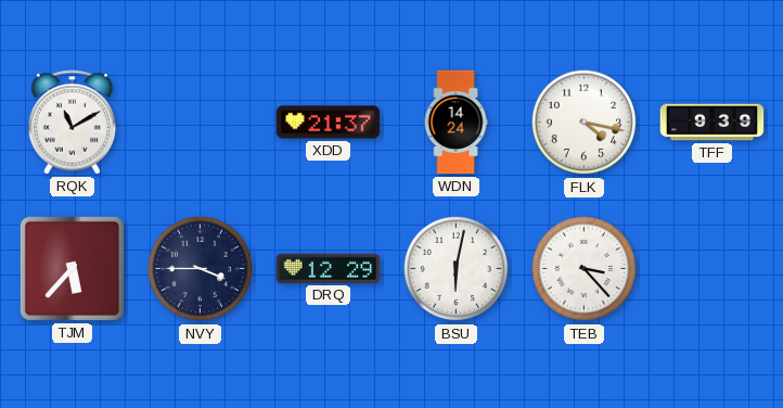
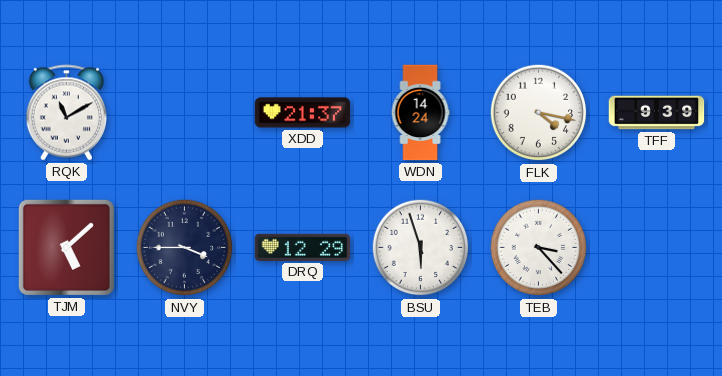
TJM: 5:37 -> 5:08 (66, 247)
BSU: 6:02 -> 5:57 (421, 248)
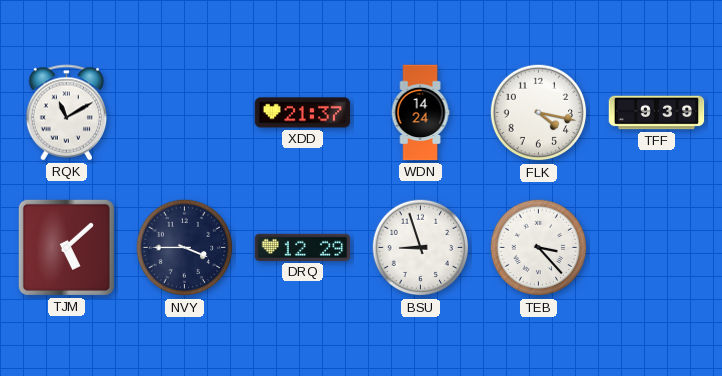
BSU: 5:57 -> 8:57 (421, 248)
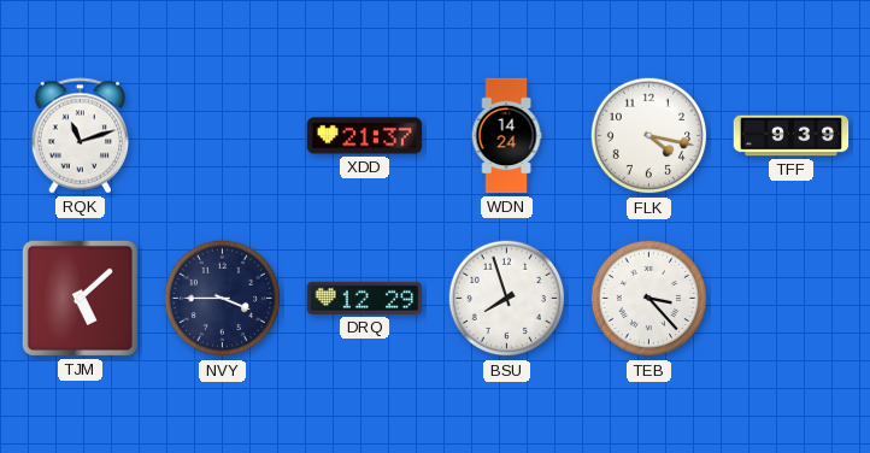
RQK: 11:10 -> 11:12 (81, 136)
BSU: 8:57 -> 7:57 (507, 299)
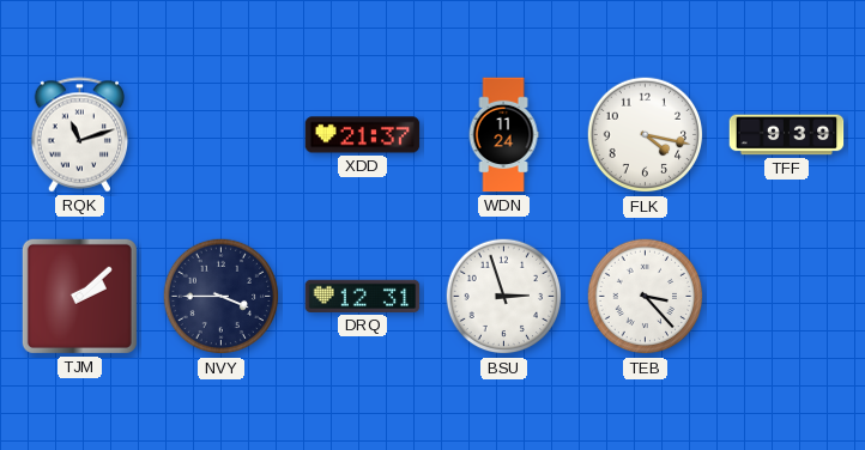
WDN: 14:24 -> 11:24 (503, 135)
TJM: 5:08 -> 2:08 (79, 296)
DRQ: 12:29 -> 12:31 (363, 296)
BSU: 7:57 -> 2:57 (504, 297)
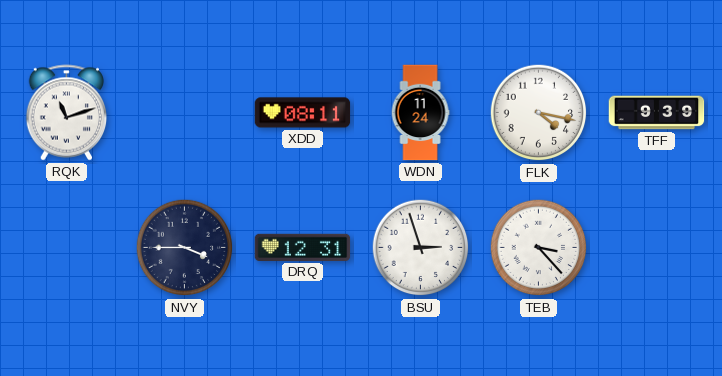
XDD: 21:37 -> 08:11 (303, 113)
TJM: 2:08 -> none (79, 296)
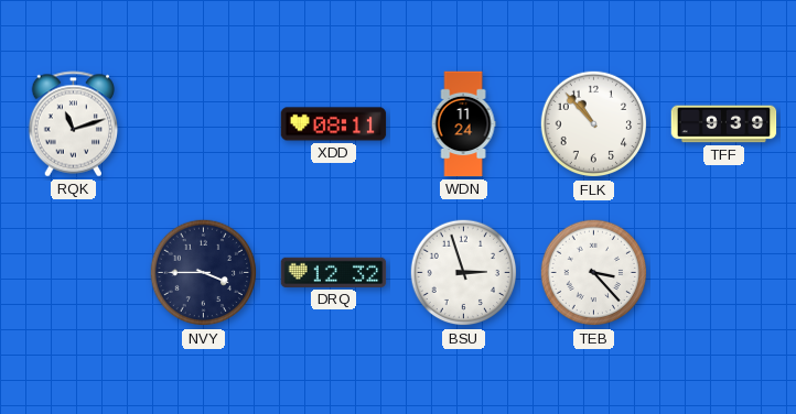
FLK: 4:17 -> 10:53 (594, 124)
DRQ: 12:31 -> 12:32 (334, 272)
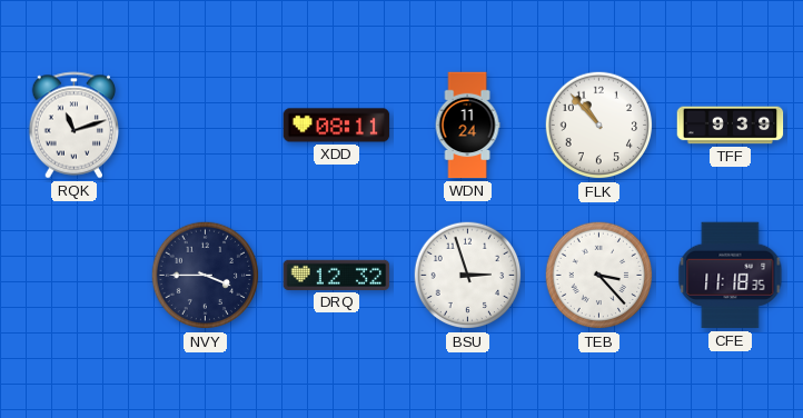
CFE: none -> 11:18 (731, 276)
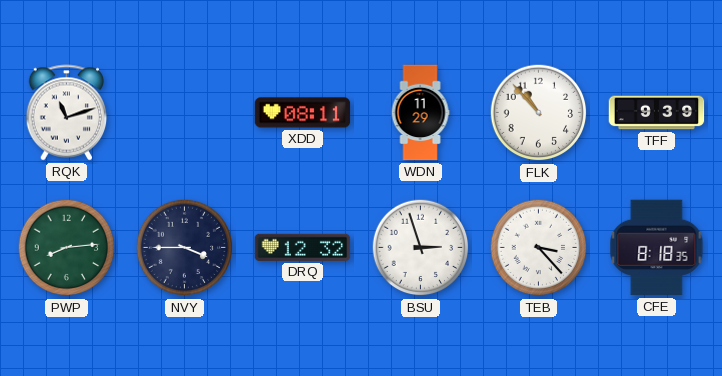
WDN: 11:24 -> 11:29 (420, 113)
PWP: none -> 8:14 (67, 248)
CFE: 11:18 -> 8:18 (657, 248)
